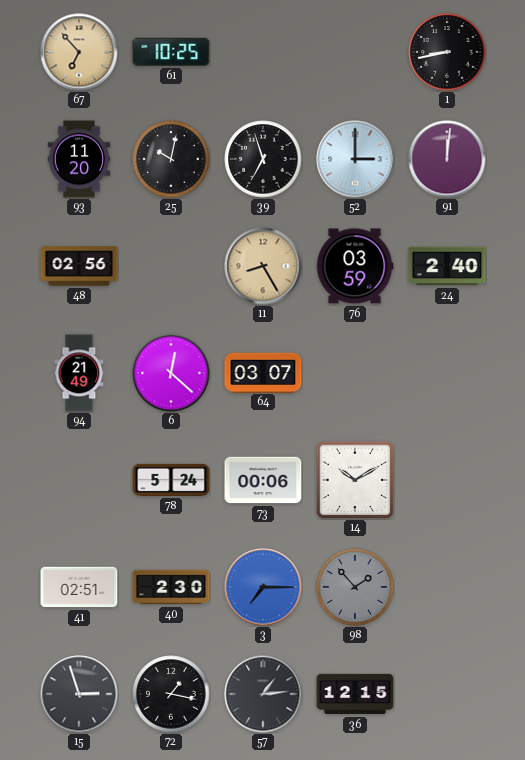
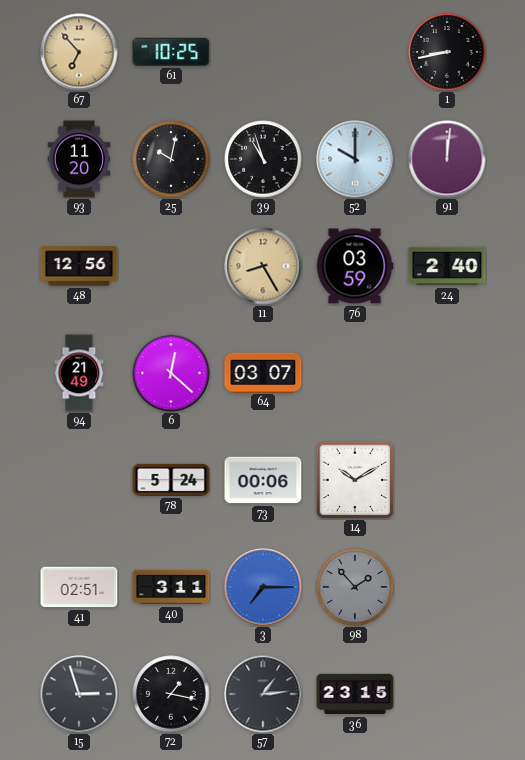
39: 6:57 -> 10:57 (263, 159)
52: 3:00 -> 10:00 (355, 159)
48: 02:56 -> 12:56 (79, 266)
40: 2:30 -> 3:11 (171, 587)
36: 12:15 -> 23:15 (355, 694)
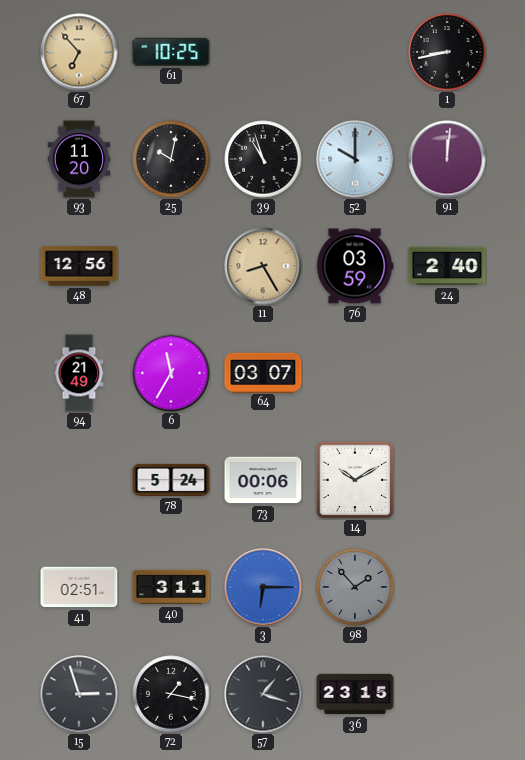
6: 12:22 -> 11:35 (171, 373)
3: 7:15 -> 6:15 (263, 587)
57: 1:14 -> 1:18 (263, 694)
